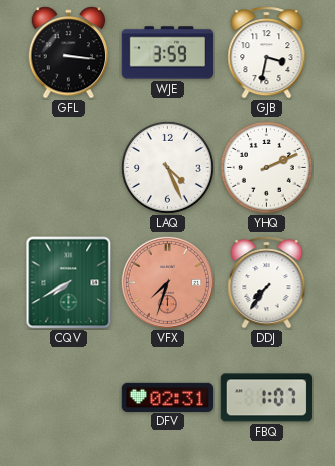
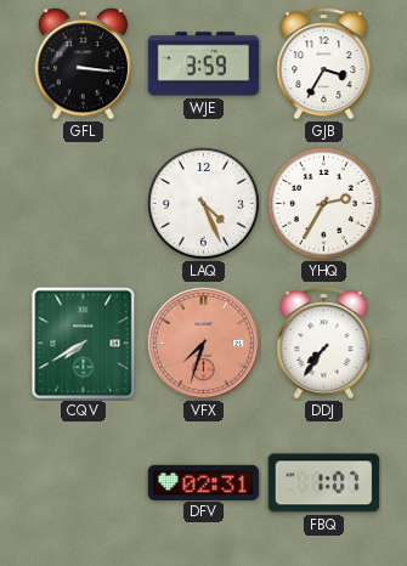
GJB: 3:32 -> 3:35 (324, 64)
YHQ: 2:11 -> 2:35 (323, 203)
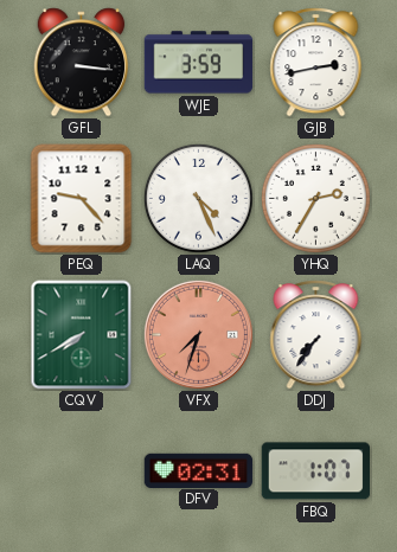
GJB: 3:35 -> 2:43 (316, 63)
PEQ: none -> 9:23 (82, 199)
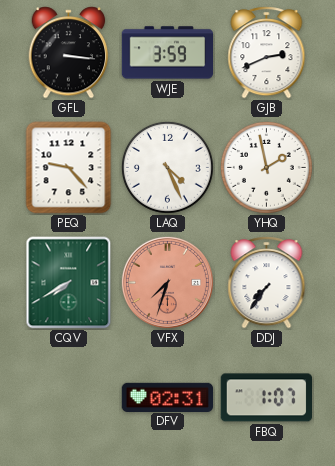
GJB: 2:43 -> 2:41 (267, 53)
YHQ: 2:35 -> 1:58 (266, 167)
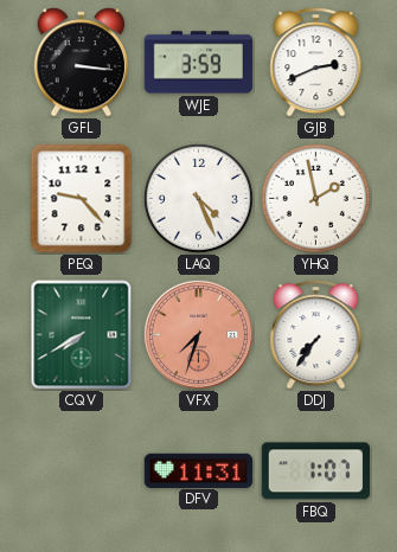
DFV: 02:31 -> 11:31 (199, 470)
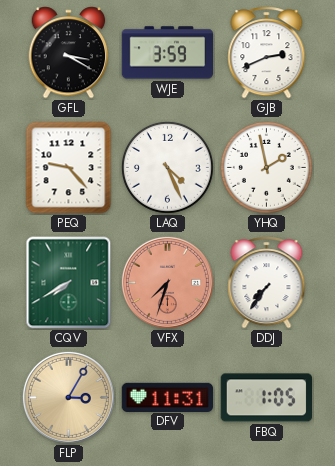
GFL: 3:16 -> 3:20 (69, 53)
FLP: none -> 3:05 (68, 397)
FBQ: 1:07 -> 1:05 (266, 398)
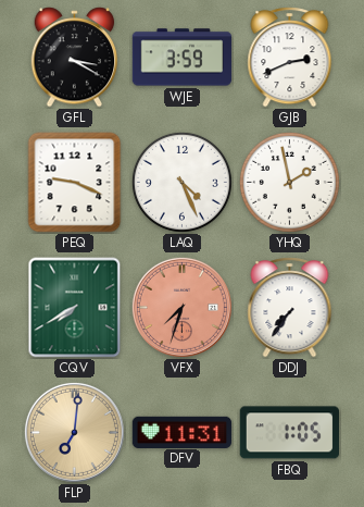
PEQ: 9:23 -> 9:19 (75, 183)
FLP: 3:05 -> 7:01 (74, 432)
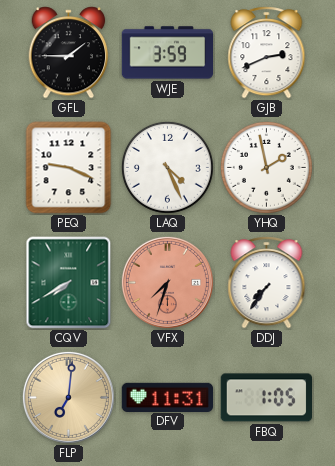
GFL: 3:20 -> 1:45 (69, 53)
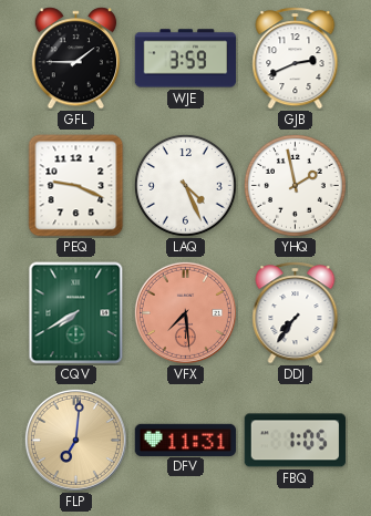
VFX: 7:33 -> 7:29 (185, 312)
